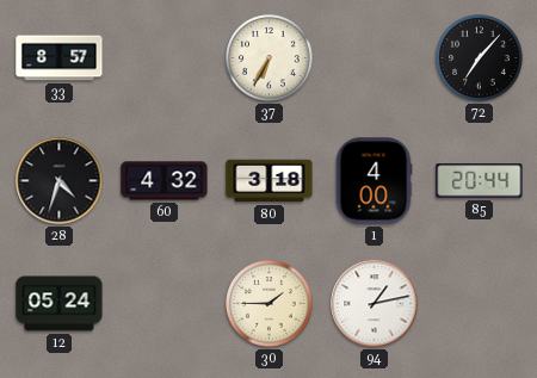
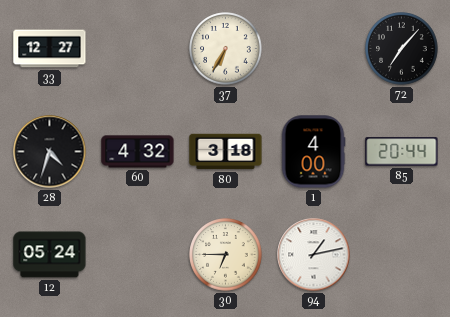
33: 8:57 -> 12:27 (50, 49)
30: 1:45 -> 6:45 (226, 255)
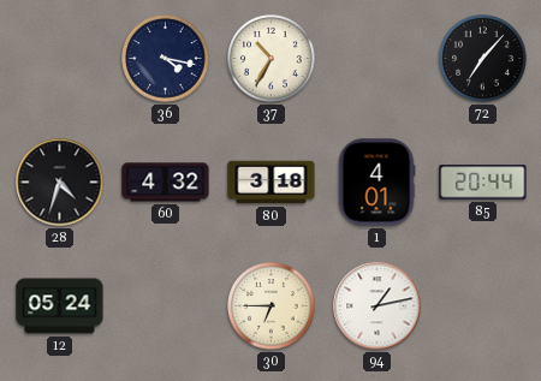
33: 12:27 -> none (50, 49)
36: none -> 4:17 (166, 59)
37: 6:35 -> 10:35 (272, 59)
1: 4:00 -> 4:01 (376, 183)
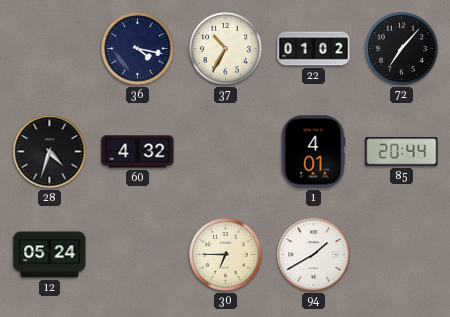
22: none -> 01:02 (314, 49)
80: 3:18 -> none (272, 183)
94: 1:13 -> 1:40 (314, 255)
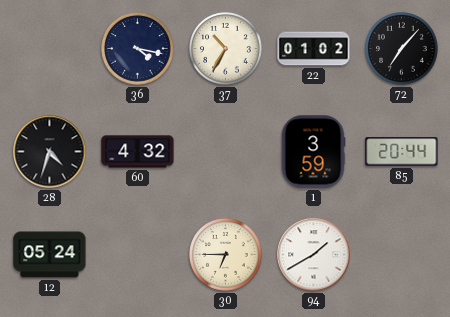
1: 4:01 -> 3:59 (313, 152)
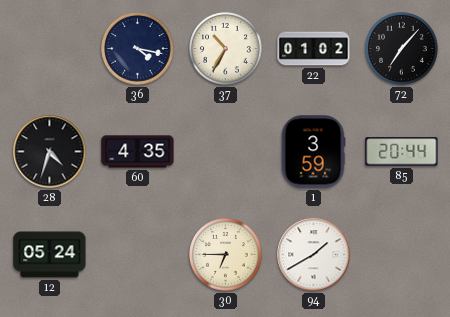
60: 4:32 -> 4:35 (138, 152)
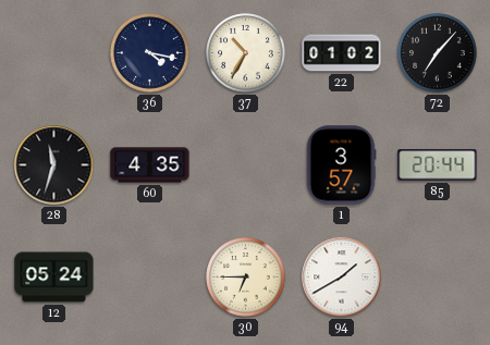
28: 4:33 -> 11:33 (54, 165)
1: 3:59 -> 3:57 (341, 165)
